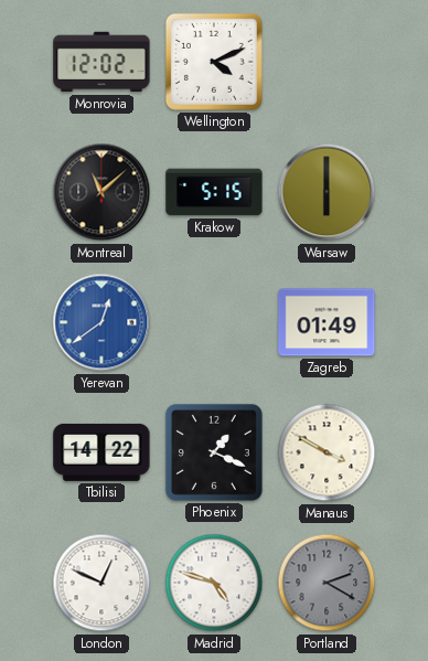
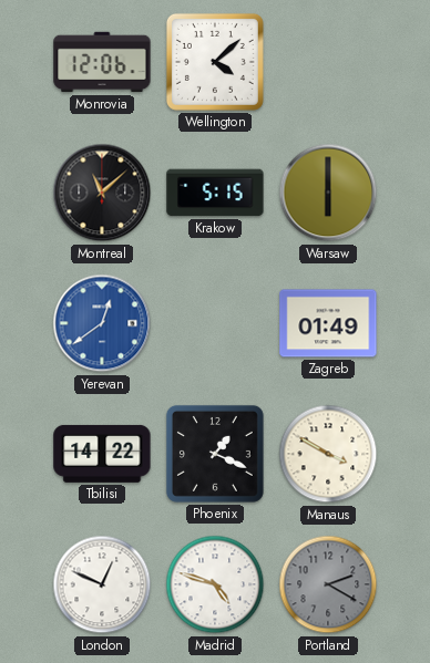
Monrovia: 12:02 -> 12:06 (102, 62)
Wellington: 4:11 -> 4:08 (215, 62)
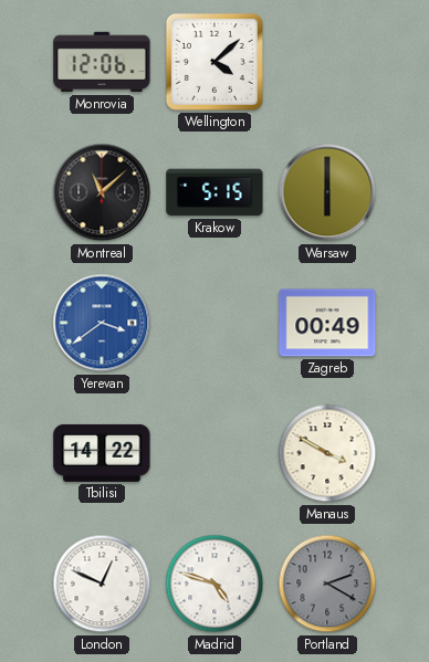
Yerevan: 12:39 -> 3:39 (102, 323)
Zagreb: 01:49 -> 00:49 (327, 323)
Phoenix: 1:19 -> none (215, 454)
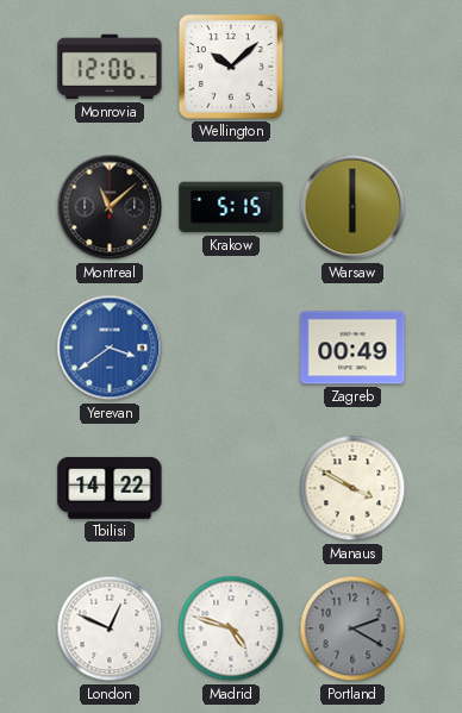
Wellington: 4:08 -> 10:08 (231, 67)
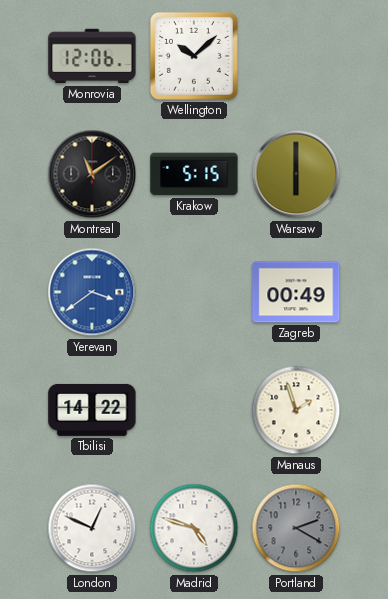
Montreal: 11:08 -> 11:09 (92, 174)
Manaus: 3:50 -> 1:57 (296, 410)
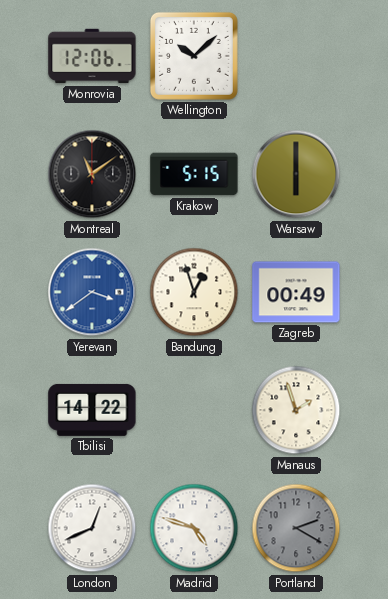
Bandung: none -> 12:57 (194, 292)
London: 12:49 -> 12:41 (92, 528)
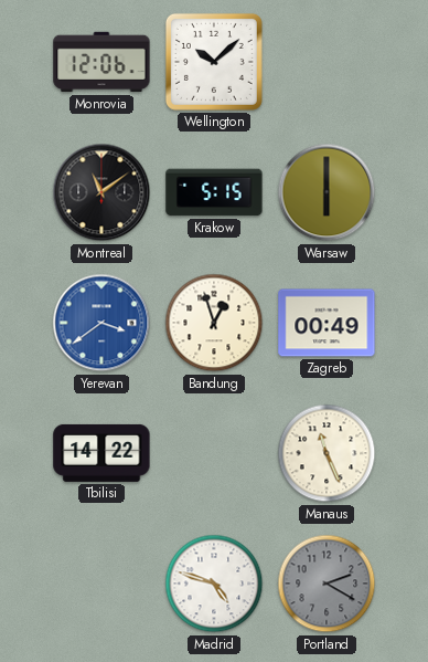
Manaus: 1:57 -> 11:26 (327, 453)
London: 12:41 -> none (92, 528)
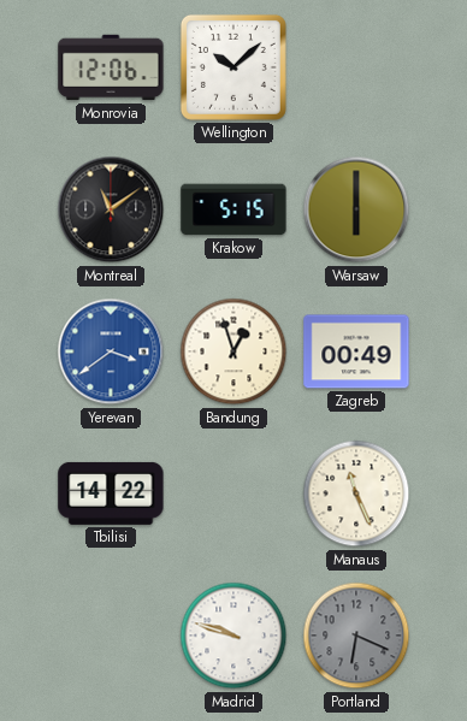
Madrid: 4:48 -> 9:48 (233, 636)
Portland: 2:20 -> 6:19 (356, 636)
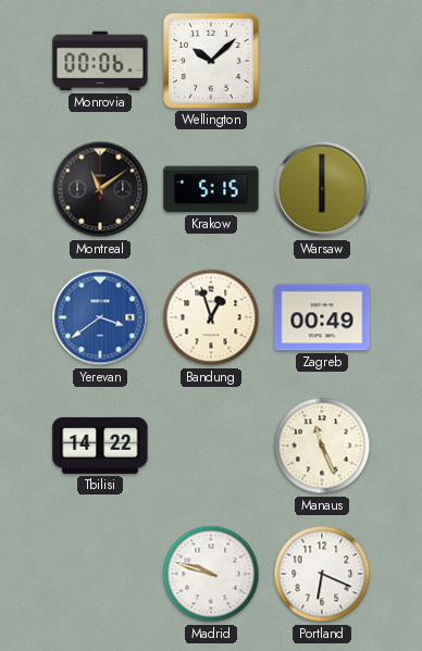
Monrovia: 12:06 -> 00:06 (100, 61)
Portland dial: grey -> white (322, 574)
